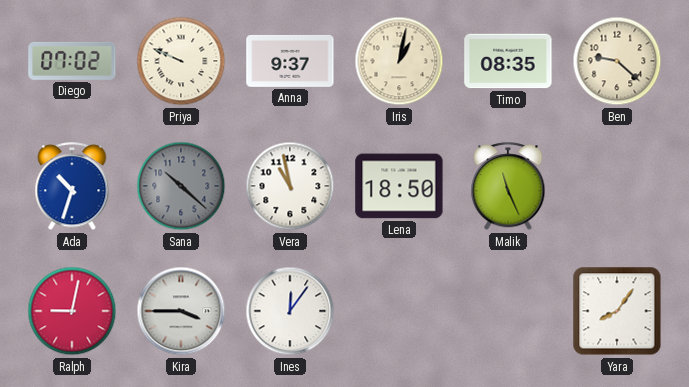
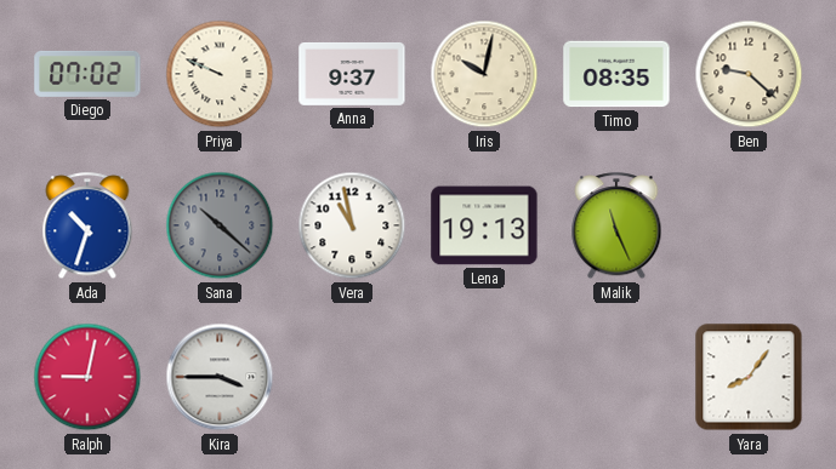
Iris: 1:02 -> 10:02 (484, 74)
Lena: 18:50 -> 19:13 (484, 225)
Ines: 12:06 -> none (290, 311)
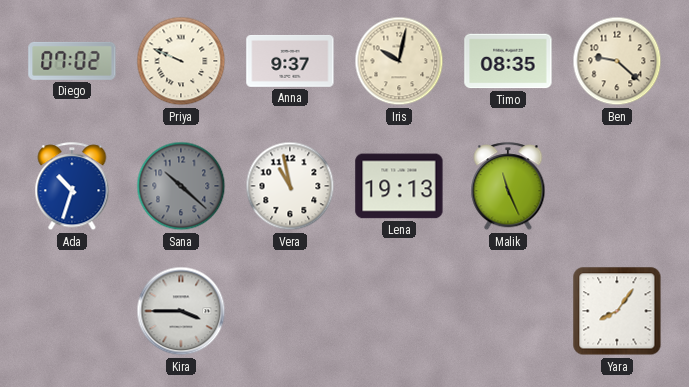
Ralph: 9:02 -> none (87, 377)
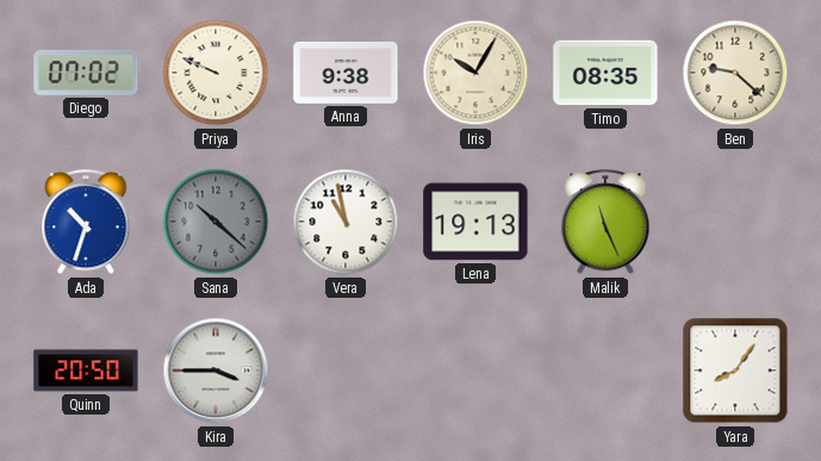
Anna: 9:37 -> 9:38 (346, 73)
Iris: 10:02 -> 10:05 (475, 73)
Quinn: none -> 20:50 (86, 370)
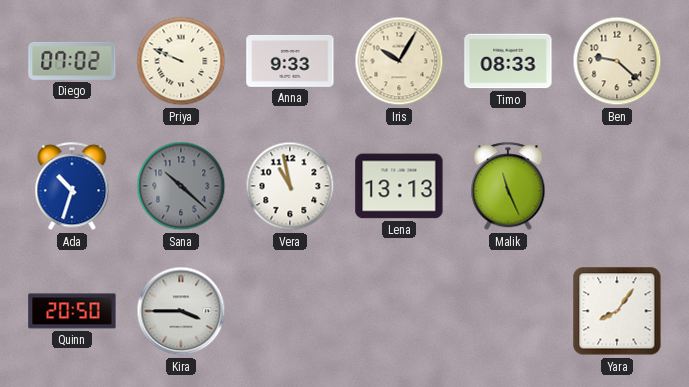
Anna: 9:38 -> 9:33 (290, 61)
Timo: 08:35 -> 08:33 (508, 61)
Lena: 19:13 -> 13:13 (399, 186)
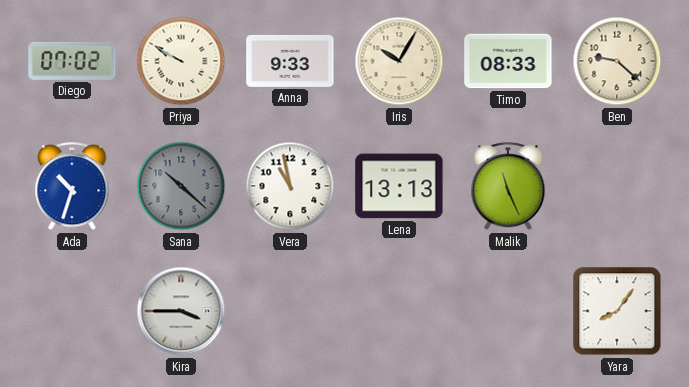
Priya: 9:49 -> 9:50 (181, 61)
Quinn: 20:50 -> none (72, 311)
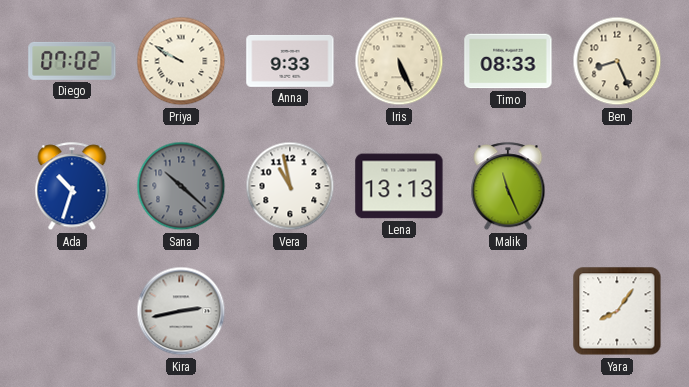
Iris: 10:05 -> 5:26 (399, 61)
Ben: 9:22 -> 8:26 (617, 61)
Kira: 3:45 -> 2:43 (181, 311)
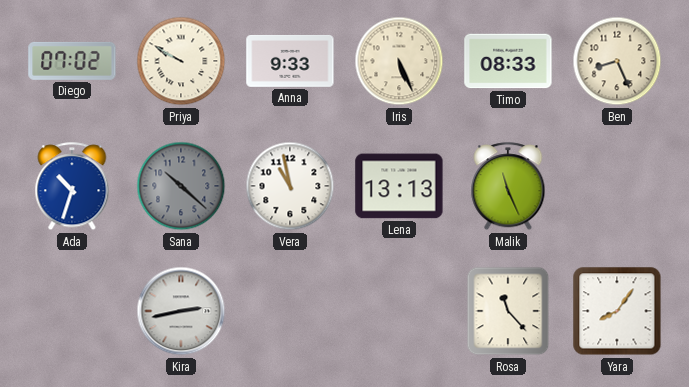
Rosa: none -> 11:23 (508, 311)
